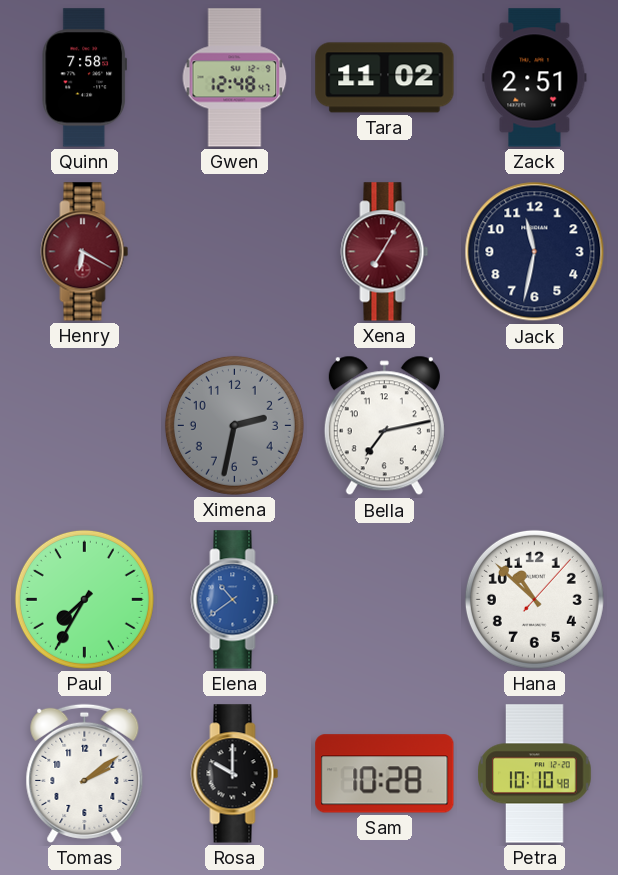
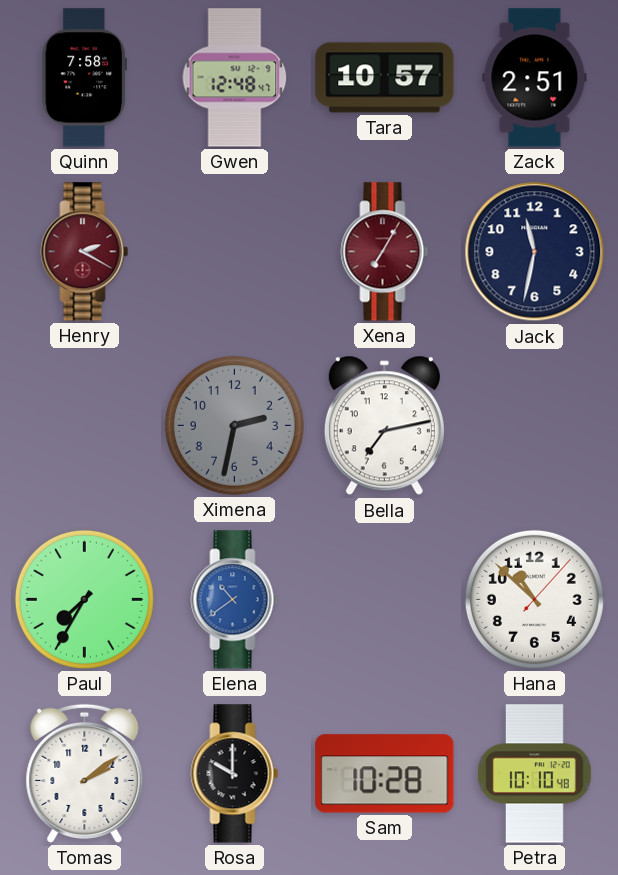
Tara: 11:02 -> 10:57 (385, 78)
Henry: 6:20 -> 2:20 (85, 252)
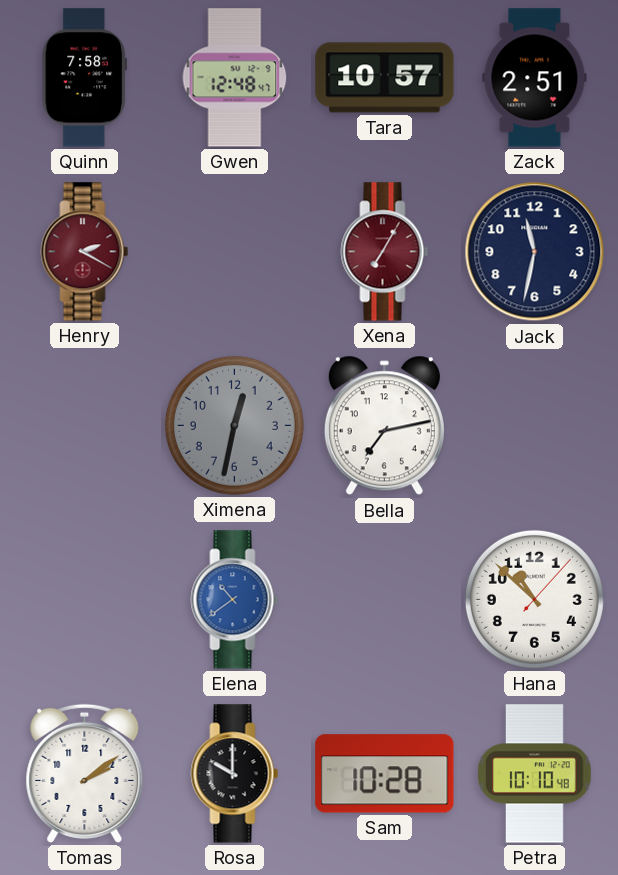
Ximena: 2:32 -> 12:32 (234, 425)
Paul: 7:35 -> none (84, 599)
